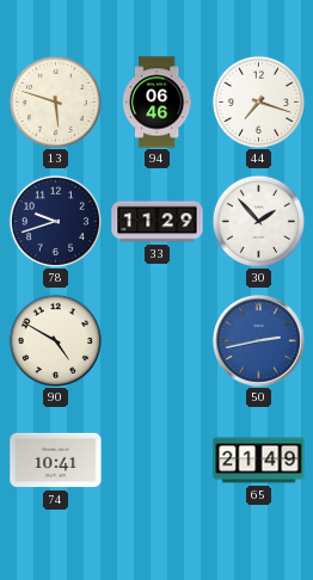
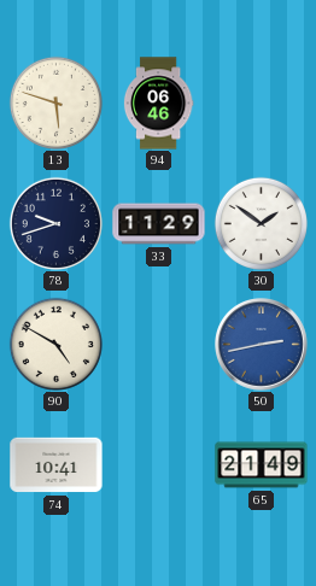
44: 7:18 -> none (258, 101)
30: 1:53 -> 1:51 (261, 223)
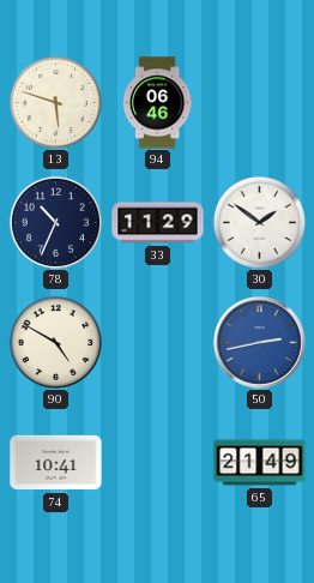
78: 9:42 -> 10:34 (55, 222)
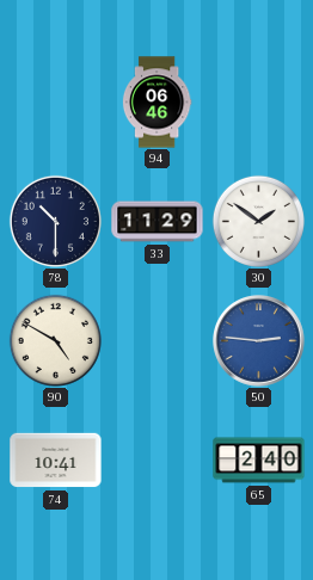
13: 5:48 -> none (55, 102)
78: 10:34 -> 10:30 (55, 221)
50: 2:43 -> 2:46 (259, 341)
65: 21:49 -> 2:40 (259, 461)
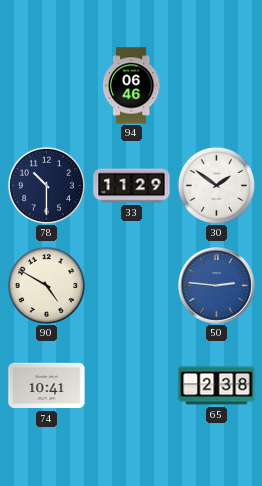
65: 2:40 -> 2:38 (217, 386)
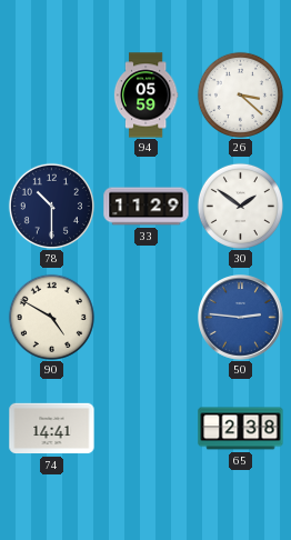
94: 06:46 -> 05:59 (145, 96)
26: none -> 3:22 (240, 94)
74: 10:41 -> 14:41 (52, 429)
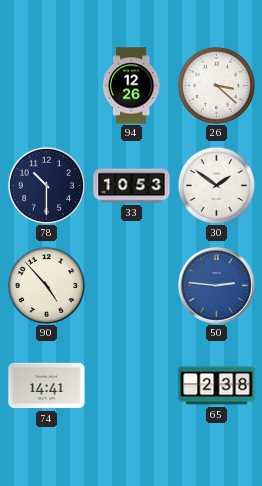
94: 05:59 -> 12:26 (131, 86)
33: 11:29 -> 10:53 (132, 186)
90: 4:50 -> 4:53 (46, 285)
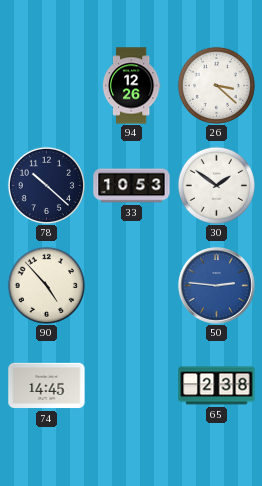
78: 10:30 -> 10:22 (46, 185)
74: 14:41 -> 14:45 (47, 386)
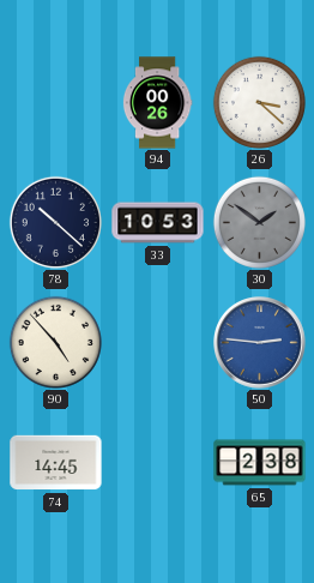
94: 12:26 -> 00:26 (157, 103)
30 dial: white -> grey (259, 222)
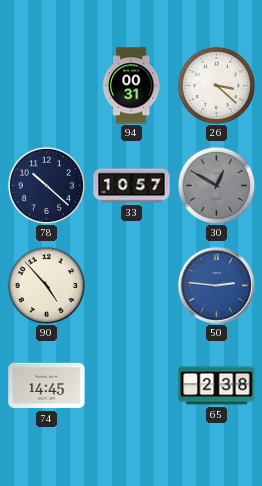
94: 00:26 -> 00:31 (131, 86)
33: 10:53 -> 10:57 (132, 186)
30: 1:51 -> 12:50 (216, 185)
